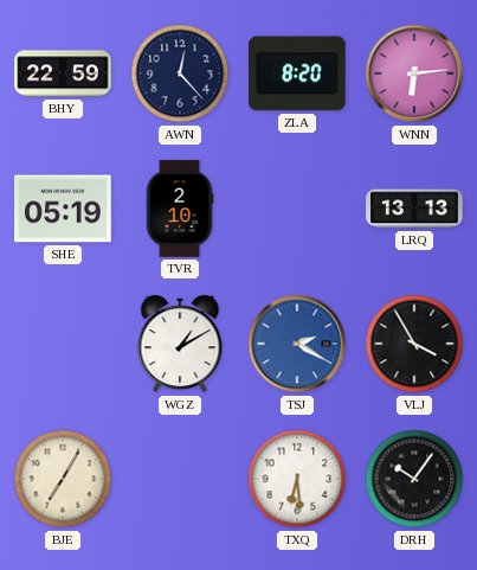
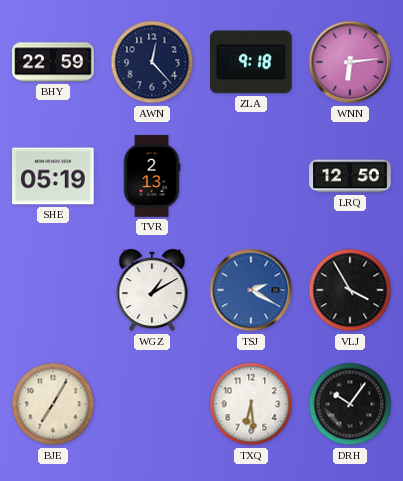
ZLA: 8:20 -> 9:18 (252, 62)
TVR: 2:10 -> 2:13 (152, 176)
LRQ: 13:13 -> 12:50 (350, 176)
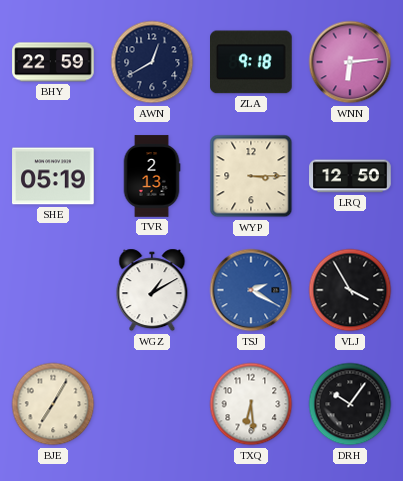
AWN: 12:23 -> 12:40 (152, 62)
WYP: none -> 3:15 (251, 176)
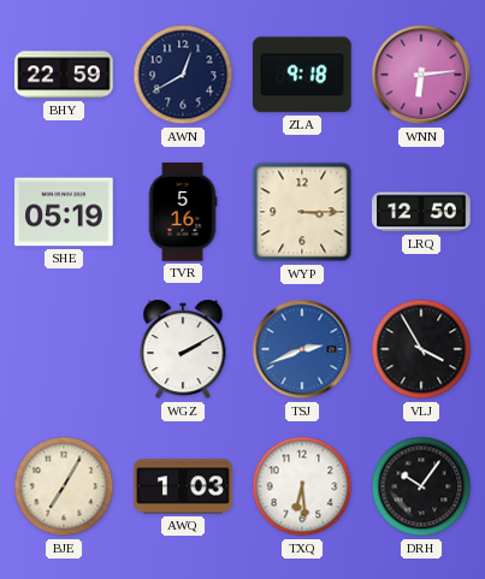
TVR: 2:13 -> 5:16 (183, 212)
WGZ: 1:10 -> 2:10 (183, 349)
TSJ: 2:20 -> 2:41 (302, 349)
AWQ: none -> 1:03 (183, 486)
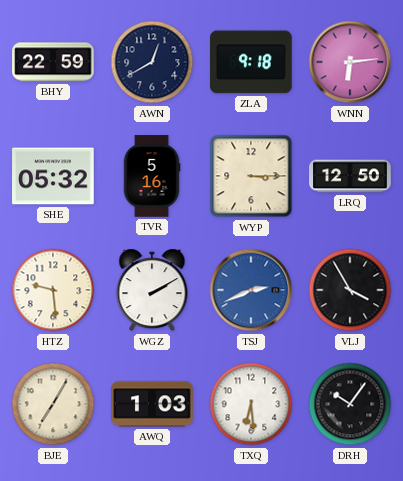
SHE: 05:19 -> 05:32 (53, 176)
HTZ: none -> 9:29 (53, 290)
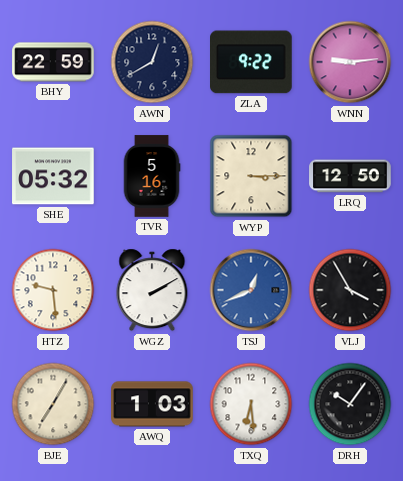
ZLA: 9:18 -> 9:22 (252, 62)
WNN: 6:14 -> 9:14 (350, 62)
TSJ: 2:41 -> 12:41 (251, 290)
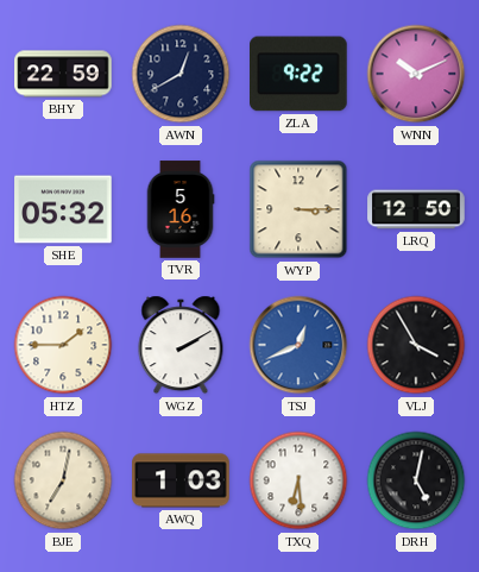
WNN: 9:14 -> 10:11 (416, 74)
HTZ: 9:29 -> 1:45 (63, 345)
BJE: 7:05 -> 7:02 (63, 480)
DRH: 10:06 -> 5:02 (416, 480)
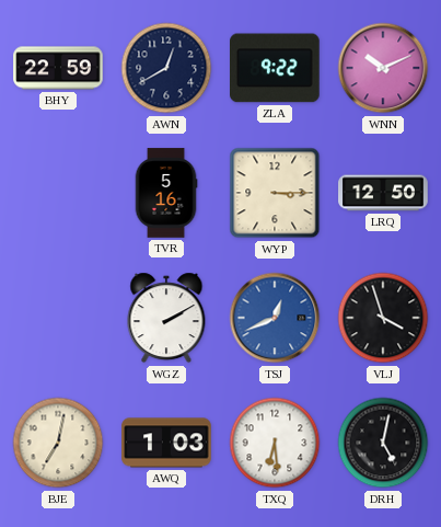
SHE: 05:32 -> none (63, 209)
HTZ: 1:45 -> none (63, 345)
VLJ: 3:55 -> 3:57 (383, 318)
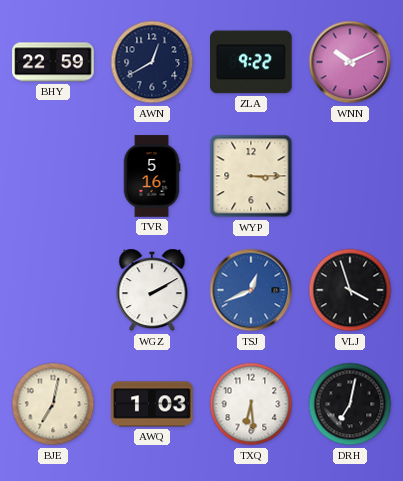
LRQ: 12:50 -> none (383, 193)
DRH: 5:02 -> 7:02 (350, 404)
